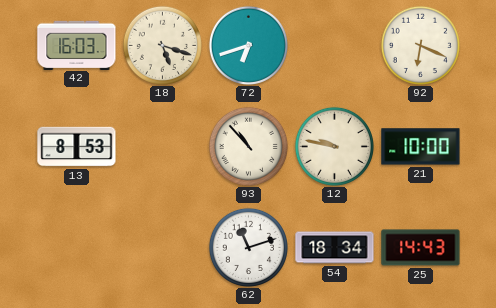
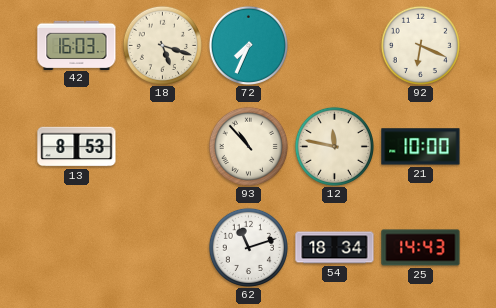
72: 6:42 -> 7:34 (248, 45)
12: 9:47 -> 11:47 (334, 146)
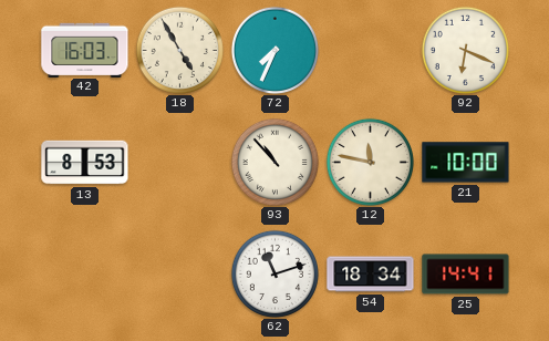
18: 5:18 -> 4:55 (179, 50)
25: 14:43 -> 14:41 (466, 275)
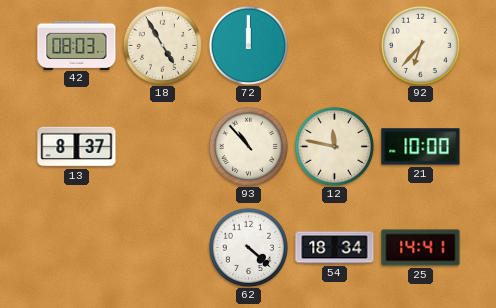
42: 16:03 -> 08:03 (77, 45)
72: 7:34 -> 12:00 (248, 45)
92: 6:19 -> 6:37 (420, 45)
13: 8:53 -> 8:37 (77, 147)
62: 11:12 -> 4:22 (248, 247)
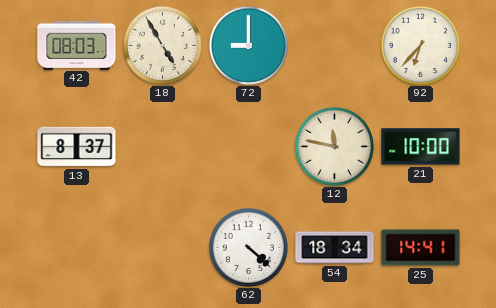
72: 12:00 -> 9:00 (248, 45)
93: 10:53 -> none (248, 146)
